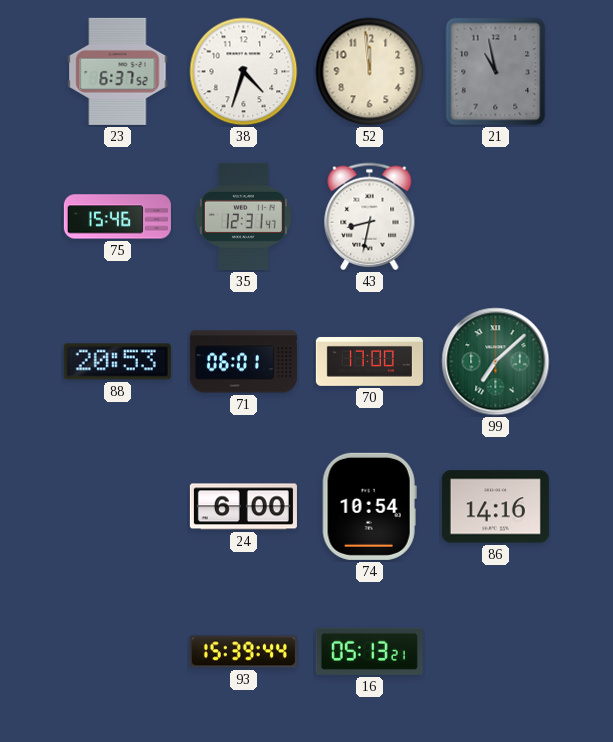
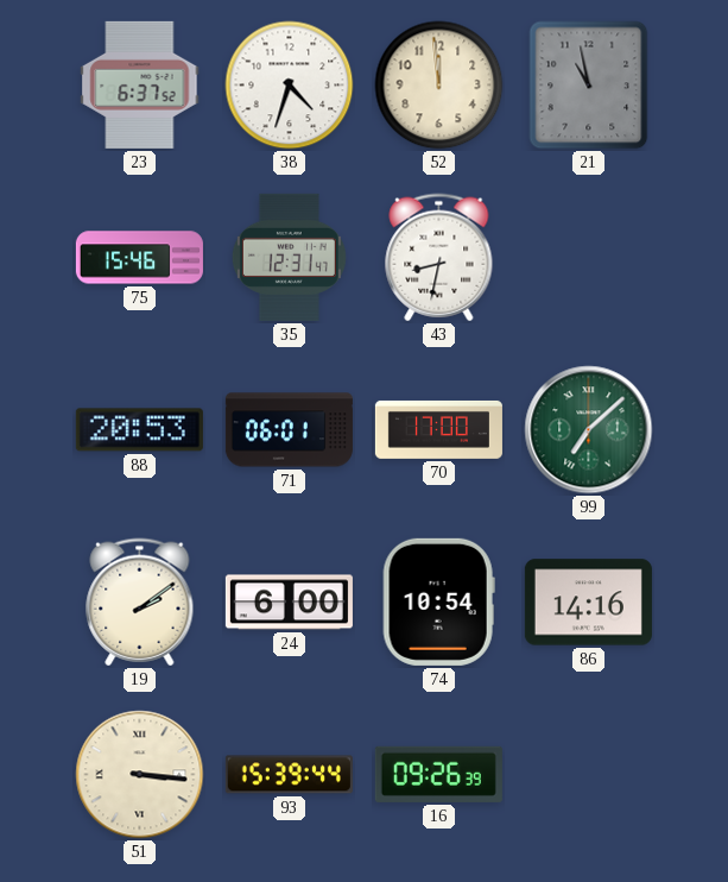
19: none -> 2:09 (140, 603)
51: none -> 3:16 (140, 775)
16: 05:13 -> 09:26 (438, 774)
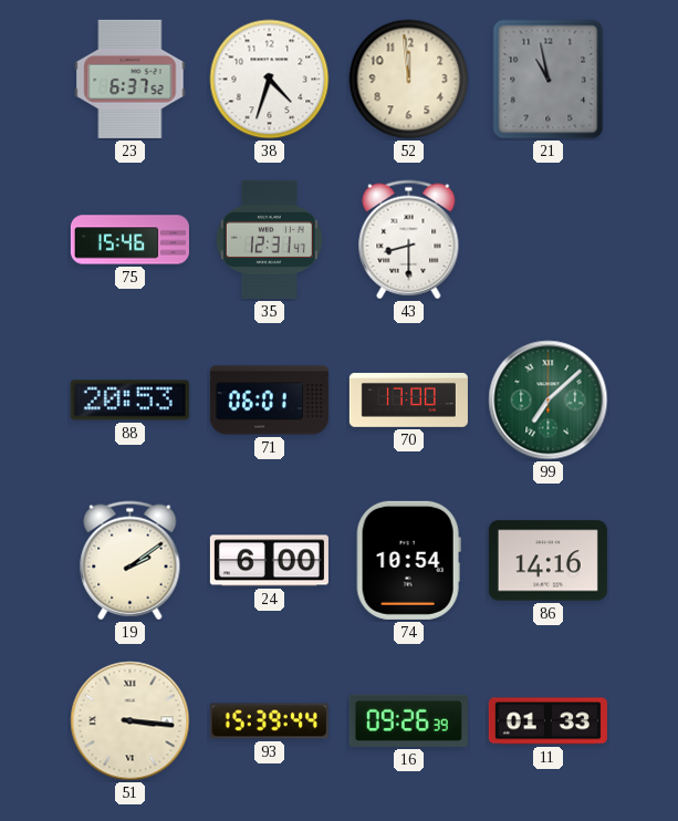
43: 8:32 -> 8:30 (409, 240)
11: none -> 01:33 (547, 721)
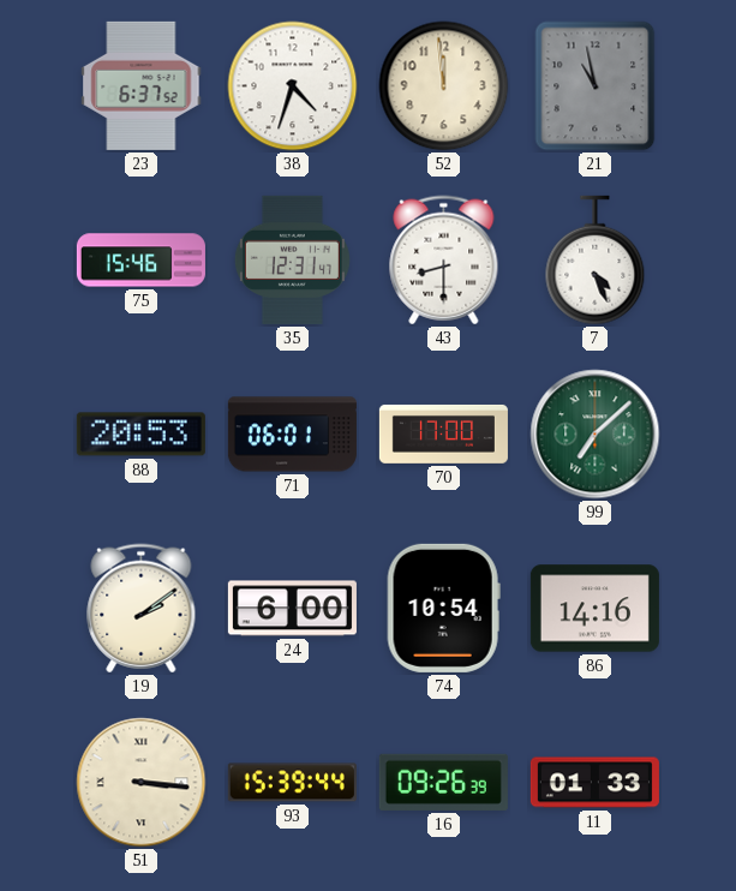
7: none -> 4:26 (596, 261)
